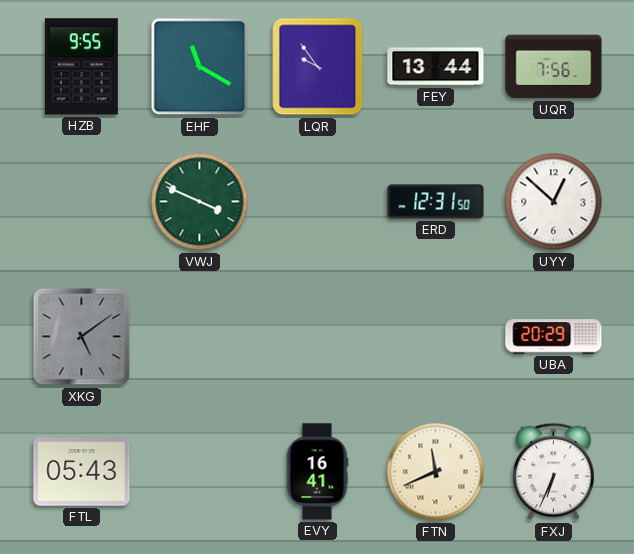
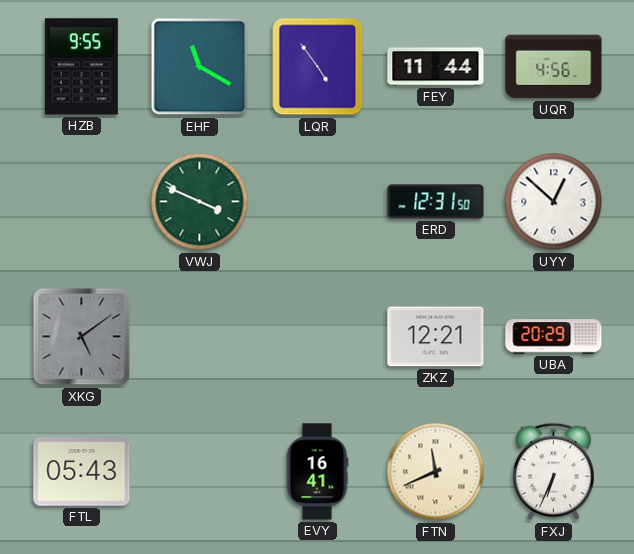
LQR: 9:54 -> 4:54 (318, 67)
FEY: 13:44 -> 11:44 (436, 67)
UQR: 7:56 -> 4:56 (554, 67)
ZKZ: none -> 12:21 (436, 337)
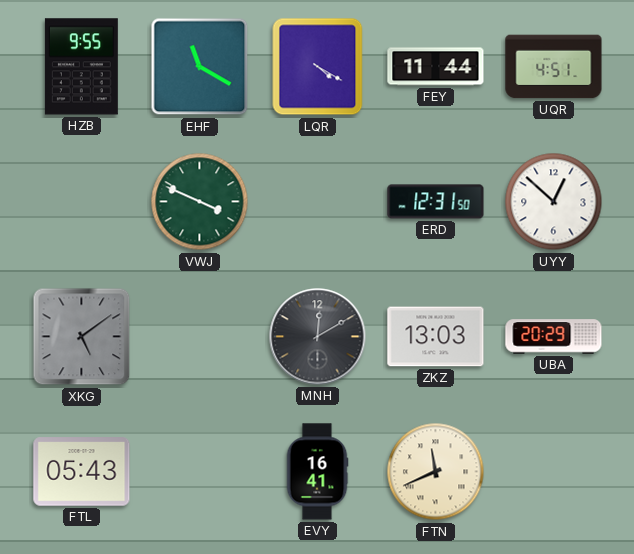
LQR: 4:54 -> 4:20 (318, 67)
UQR: 4:56 -> 4:51 (554, 67)
MNH: none -> 12:10 (318, 337)
ZKZ: 12:21 -> 13:03 (436, 337)
FXJ: 6:34 -> none (554, 472)
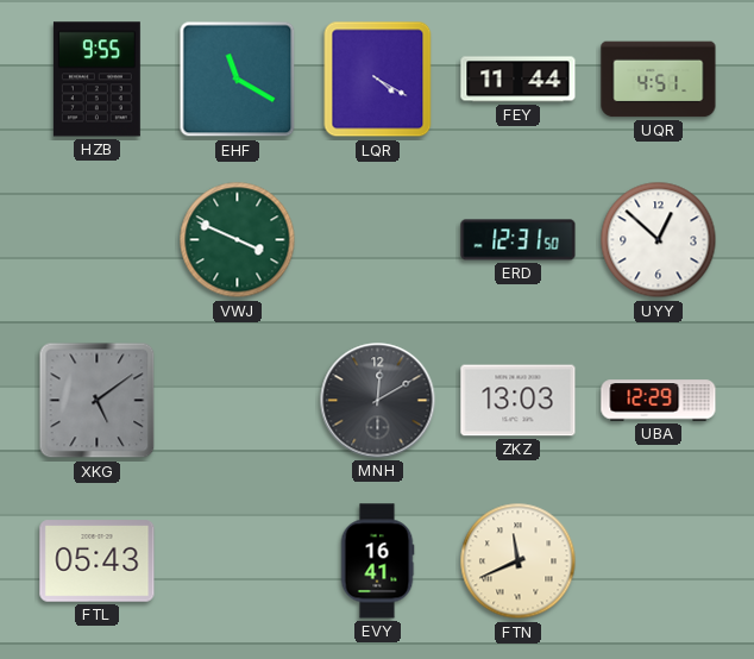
UBA: 20:29 -> 12:29 (659, 401)
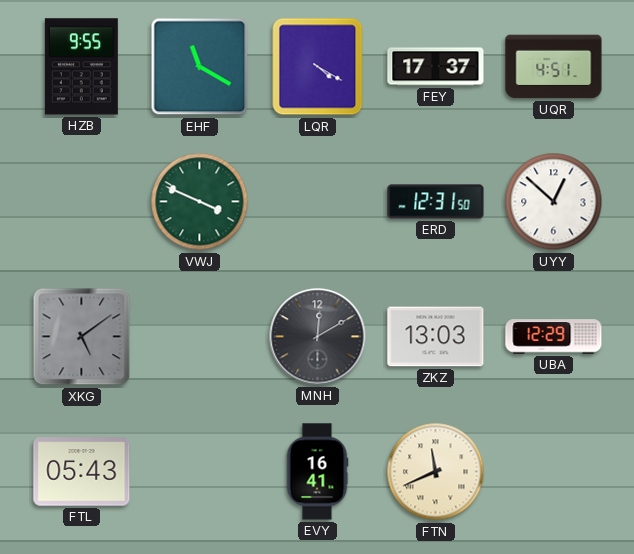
FEY: 11:44 -> 17:37 (436, 67)
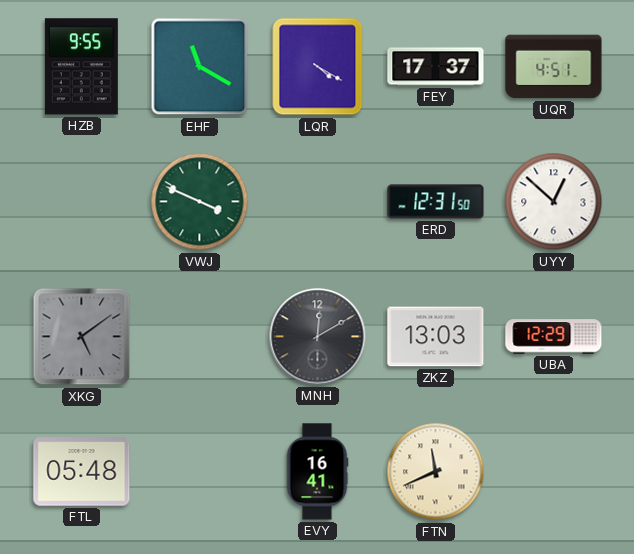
FTL: 05:43 -> 05:48 (82, 472)
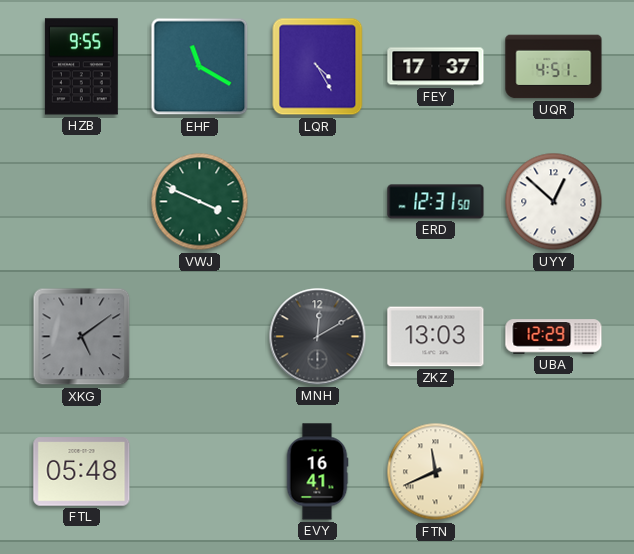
LQR: 4:20 -> 4:25 (318, 67)
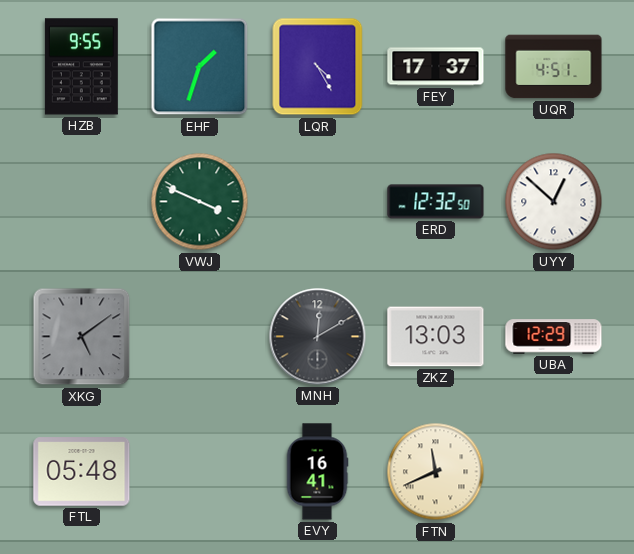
EHF: 11:20 -> 1:33 (200, 67)
ERD: 12:31 -> 12:32 (436, 202)
